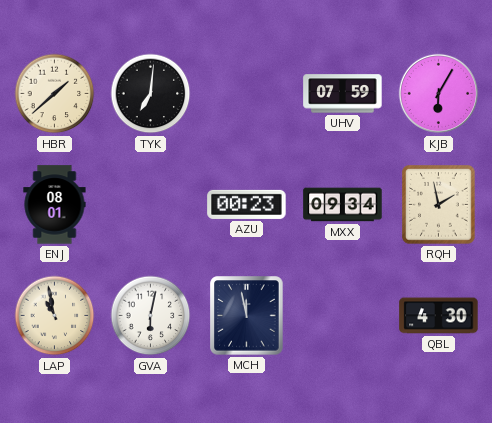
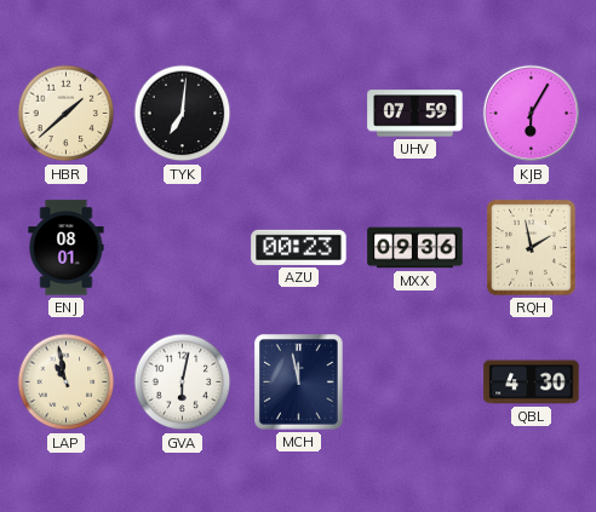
MXX: 09:34 -> 09:36 (416, 248)
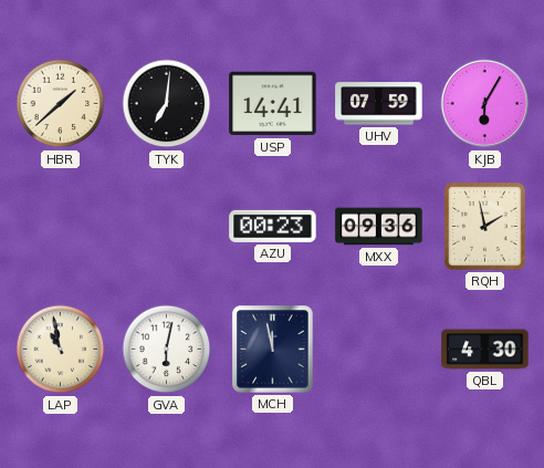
USP: none -> 14:41 (273, 104)
ENJ: 08:01 -> none (67, 248)
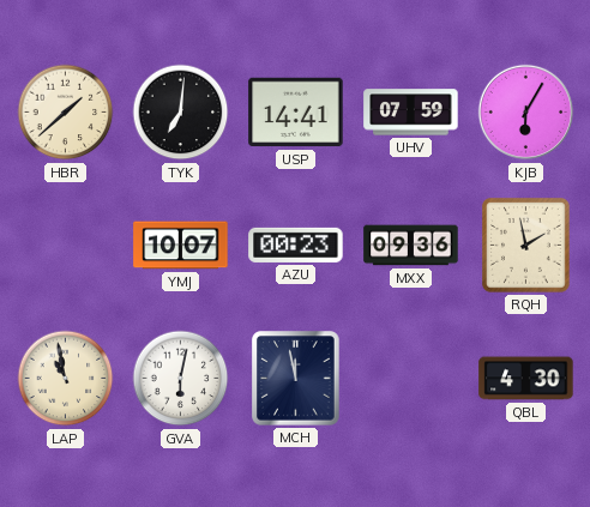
YMJ: none -> 10:07 (181, 246)
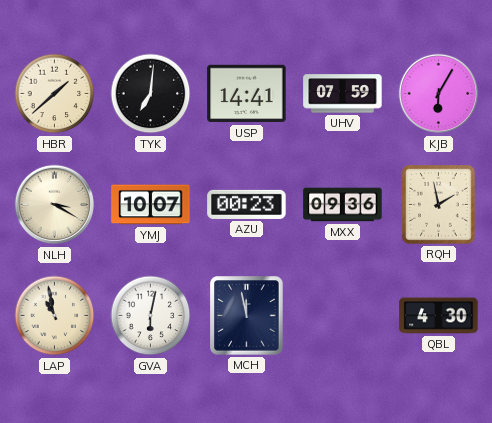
NLH: none -> 3:20 (55, 205)
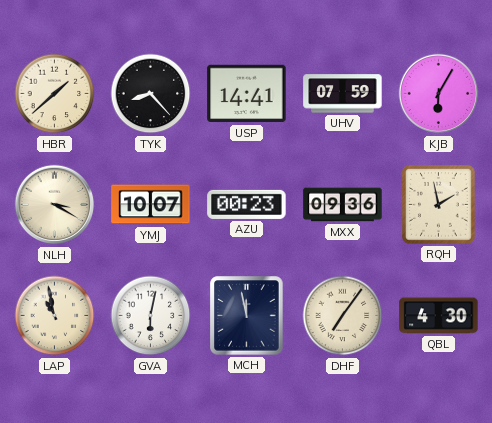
TYK: 7:01 -> 8:23 (151, 94)
DHF: none -> 7:06 (343, 316)
